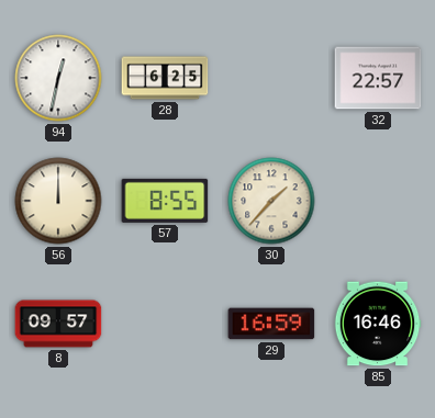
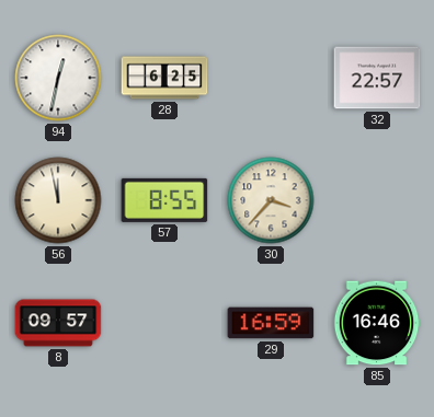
56: 12:00 -> 11:58 (58, 200)
30: 1:37 -> 3:37 (271, 200)
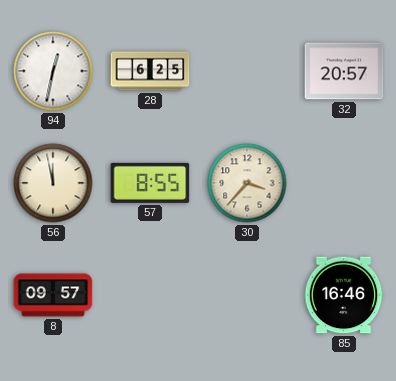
32: 22:57 -> 20:57 (344, 71)
29: 16:59 -> none (271, 323)
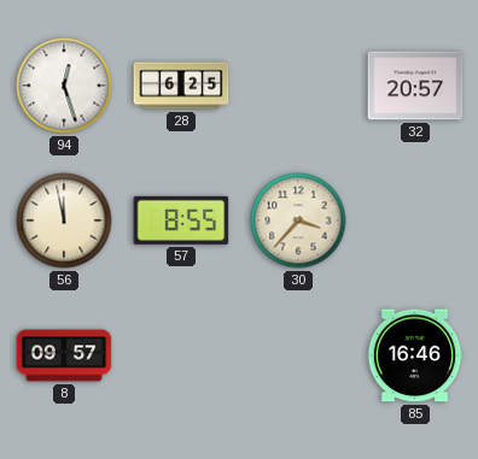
94: 12:32 -> 12:27 (64, 86)
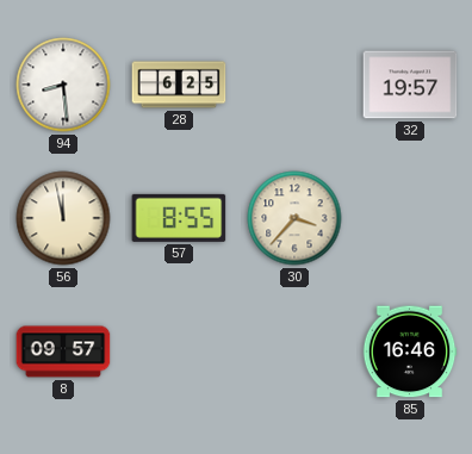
94: 12:27 -> 8:29 (63, 85)
32: 20:57 -> 19:57 (410, 85)
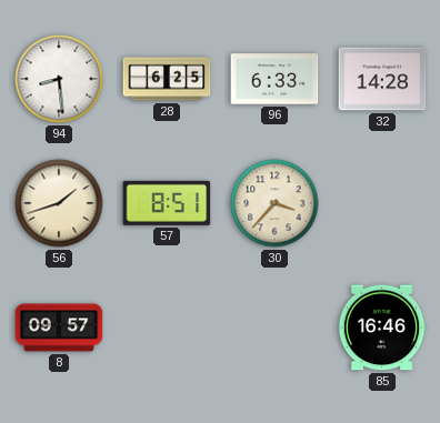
96: none -> 6:33 (274, 79)
32: 19:57 -> 14:28 (382, 79)
56: 11:58 -> 1:42 (59, 203)
57: 8:55 -> 8:51 (167, 203)
